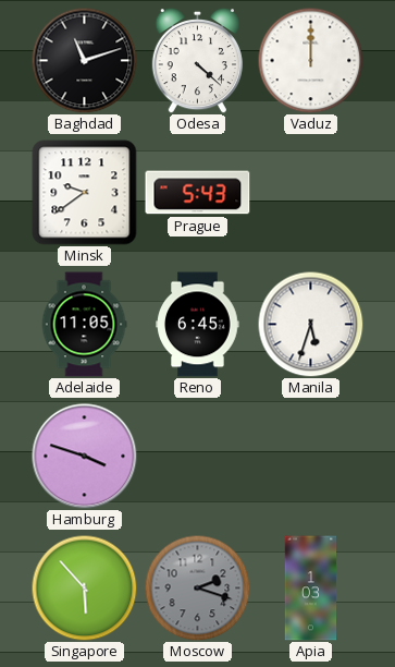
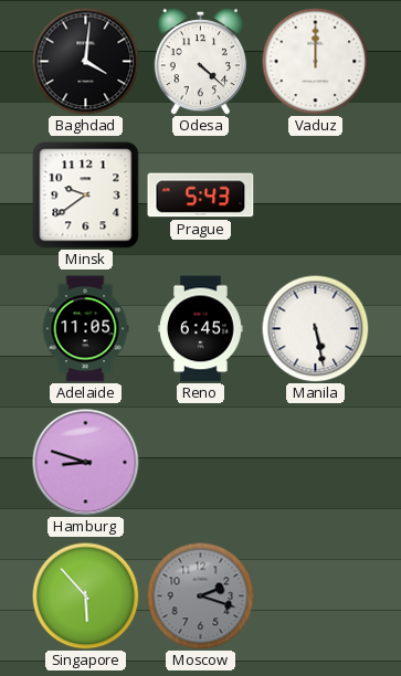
Baghdad: 11:12 -> 4:01 (85, 61)
Manila: 5:33 -> 5:28 (315, 328)
Hamburg: 3:48 -> 8:48 (86, 463)
Apia: 1:03 -> none (311, 589)
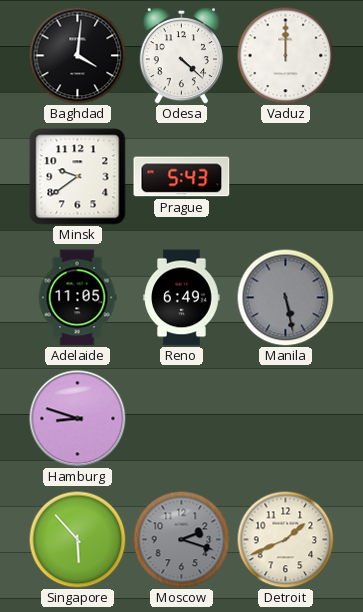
Reno: 6:45 -> 6:49 (182, 298)
Manila dial: white -> grey (285, 297)
Detroit: none -> 1:41 (285, 539)
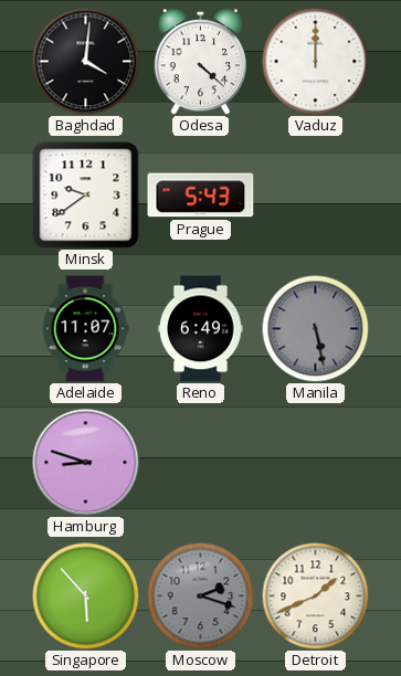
Adelaide: 11:05 -> 11:07 (85, 329)
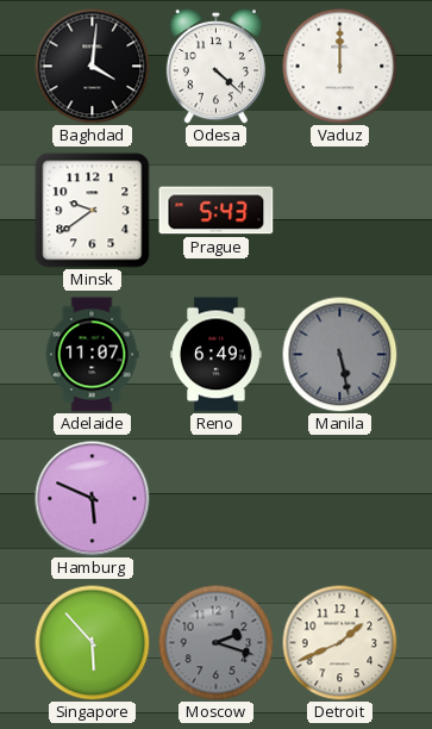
Hamburg: 8:48 -> 5:49 (93, 499)
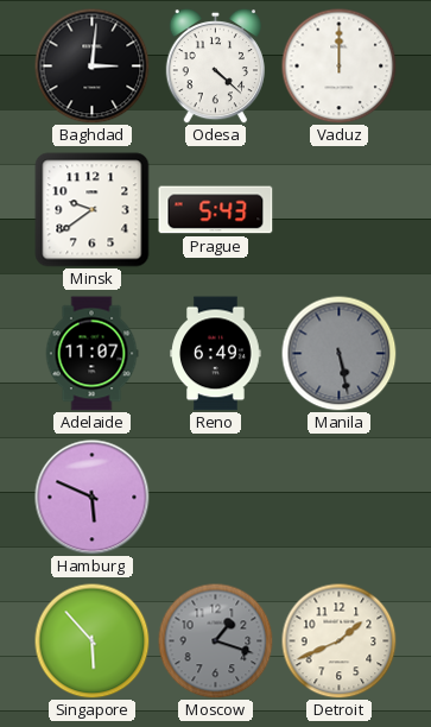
Baghdad: 4:01 -> 3:01 (91, 65)
Moscow: 2:18 -> 1:18 (215, 640)
